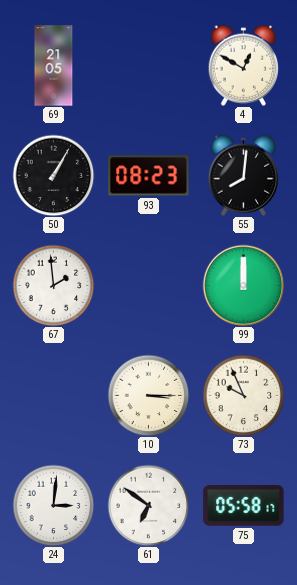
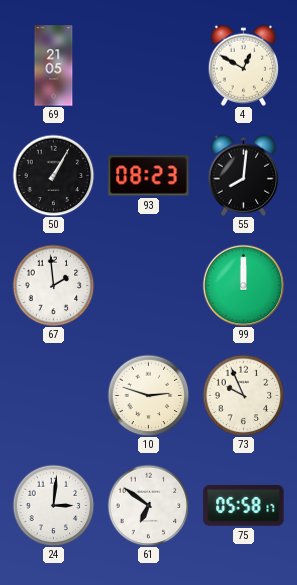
10: 3:15 -> 2:48 (148, 395)
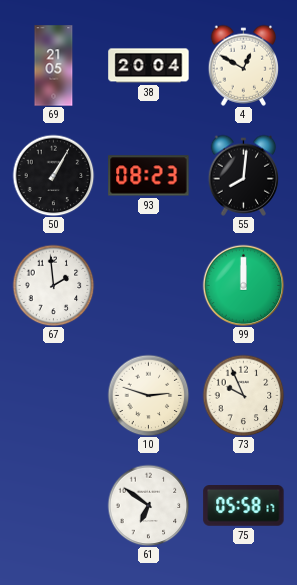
38: none -> 20:04 (149, 66)
24: 3:01 -> none (53, 505)
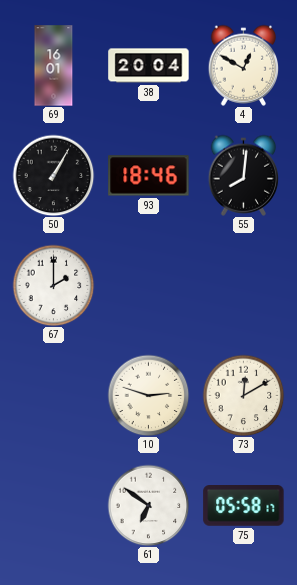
69: 21:05 -> 16:01 (54, 66)
93: 08:23 -> 18:46 (149, 176)
67: 1:59 -> 2:00 (53, 285)
99: 12:00 -> none (243, 285)
73: 9:56 -> 12:10 (243, 395)
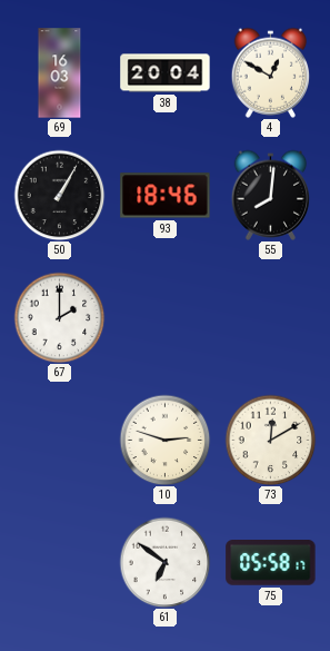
69: 16:01 -> 16:03 (60, 73)
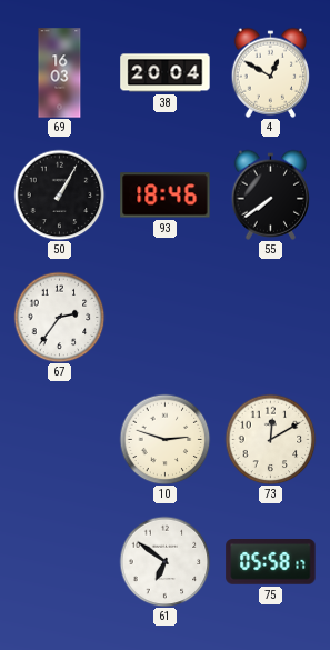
55: 8:01 -> 7:39 (271, 194)
67: 2:00 -> 2:36 (59, 317)
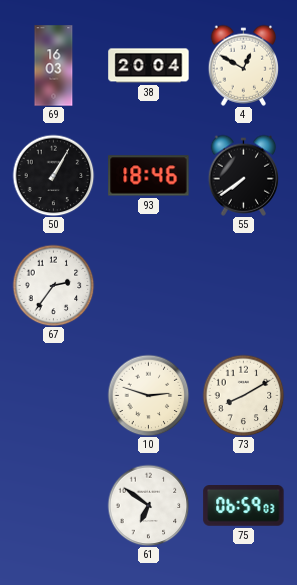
73: 12:10 -> 8:10 (243, 395)
75: 05:58 -> 06:59 (244, 506)
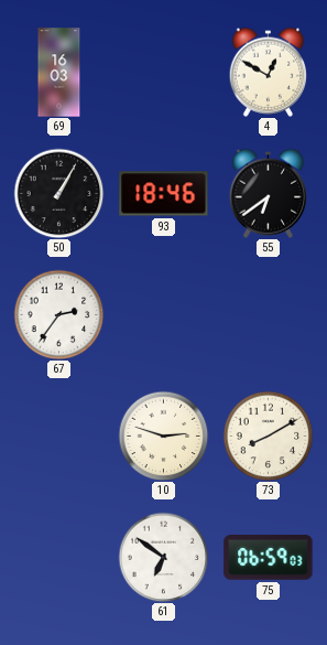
38: 20:04 -> none (149, 66)
55: 7:39 -> 6:39 (269, 193)
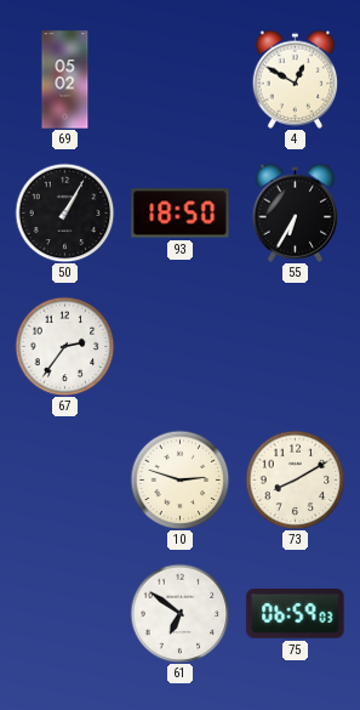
69: 16:03 -> 05:02 (65, 80)
93: 18:46 -> 18:50 (181, 214)
55: 6:39 -> 6:35 (296, 212)
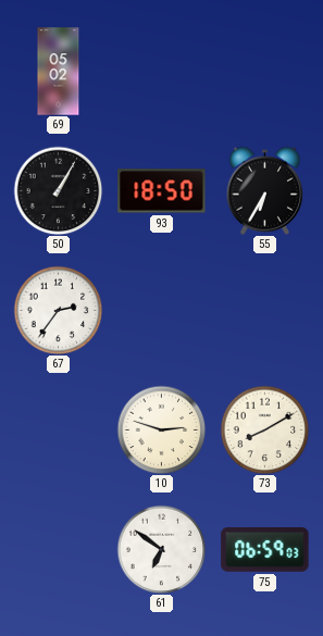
4: 12:50 -> none (296, 79)
